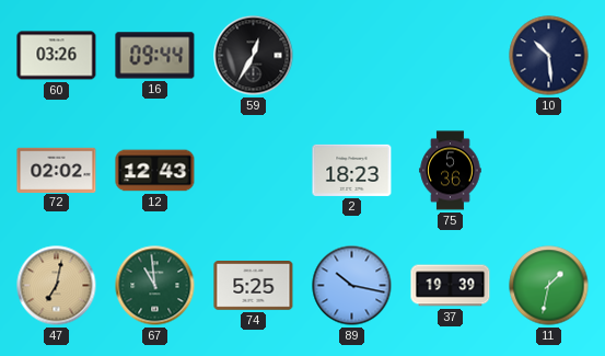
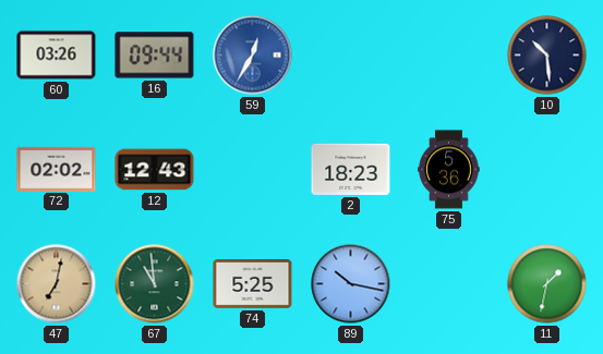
59 dial: black -> blue (253, 56)
37: 19:39 -> none (451, 286)
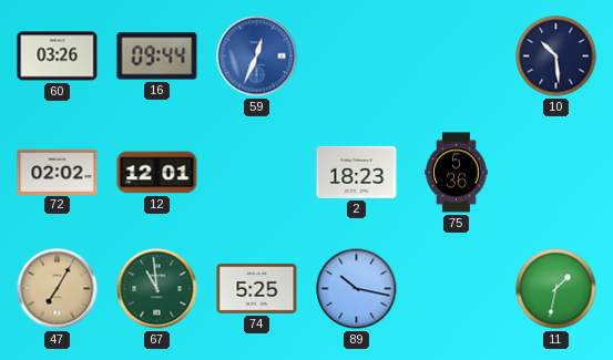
59: 12:35 -> 12:34 (257, 56)
12: 12:43 -> 12:01 (157, 173)
47: 7:02 -> 7:05 (58, 289)
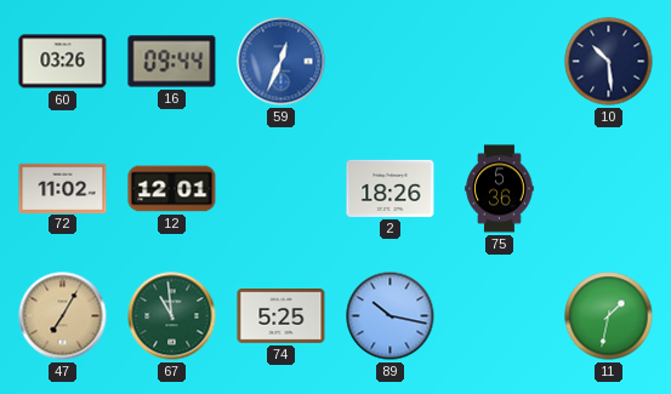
72: 02:02 -> 11:02 (63, 188)
2: 18:23 -> 18:26 (391, 188)
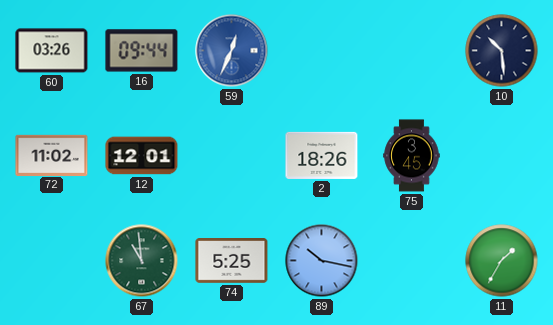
75: 5:36 -> 3:45 (412, 156)
47: 7:05 -> none (63, 316)
11: 1:32 -> 1:35 (502, 261)
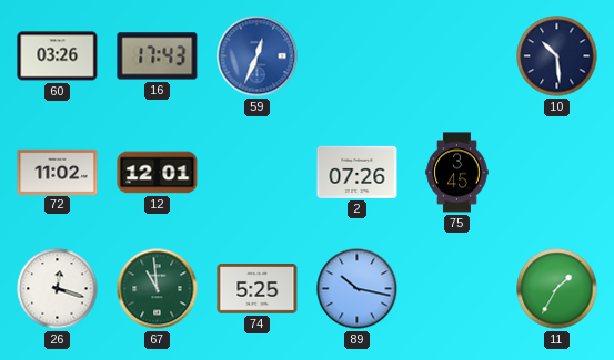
16: 09:44 -> 17:43 (158, 56)
2: 18:26 -> 07:26 (358, 172)
26: none -> 12:18 (58, 289)
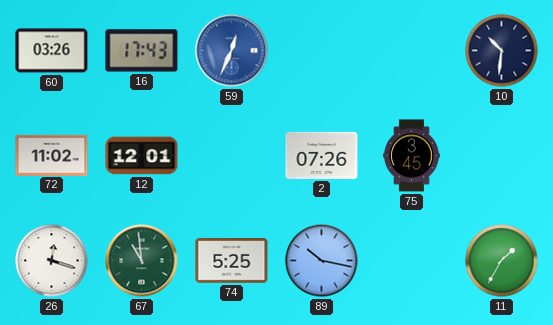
10: 10:29 -> 10:31 (502, 51)
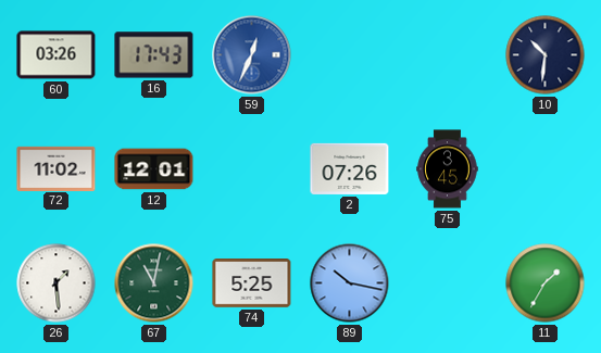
26: 12:18 -> 1:29 (57, 283)
67: 10:59 -> 11:02 (154, 283)
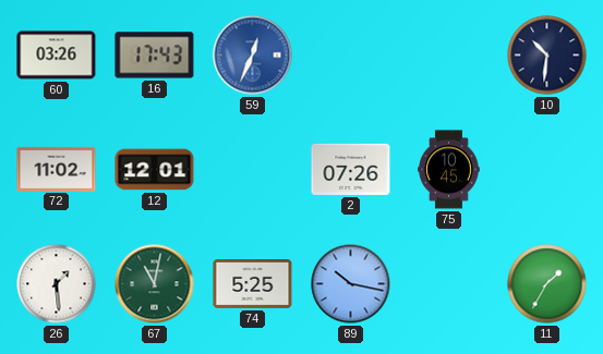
75: 3:45 -> 10:45 (449, 170)
